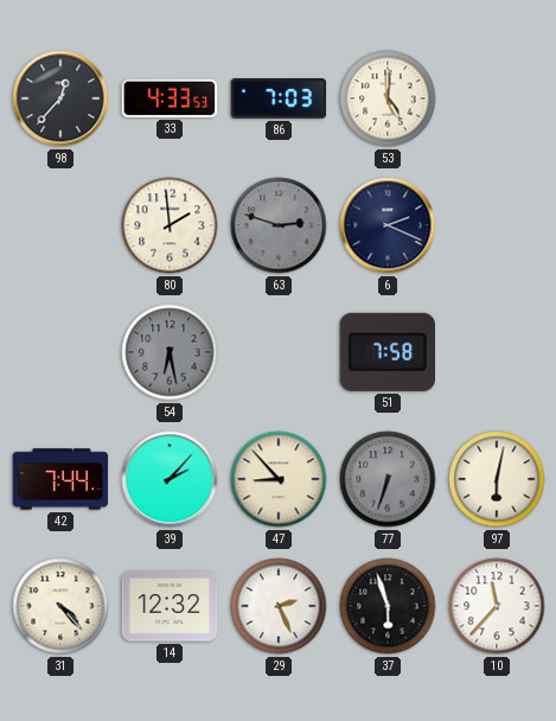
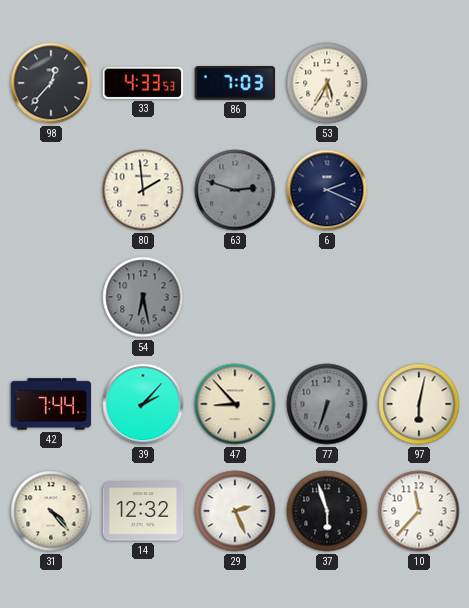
53: 5:00 -> 5:35 (327, 83)
51: 7:58 -> none (386, 352)
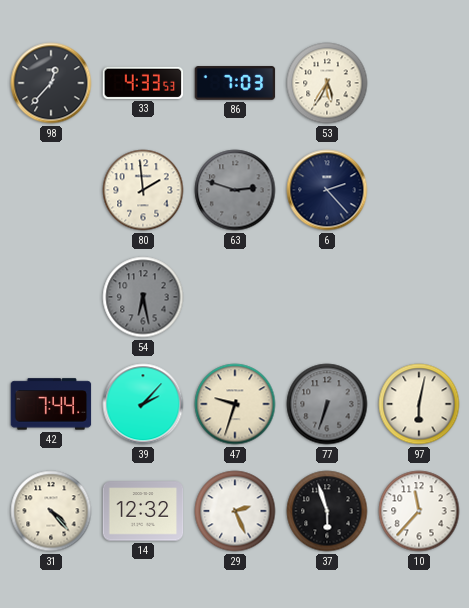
6: 2:19 -> 2:23 (327, 190)
47: 8:53 -> 9:33 (235, 404)
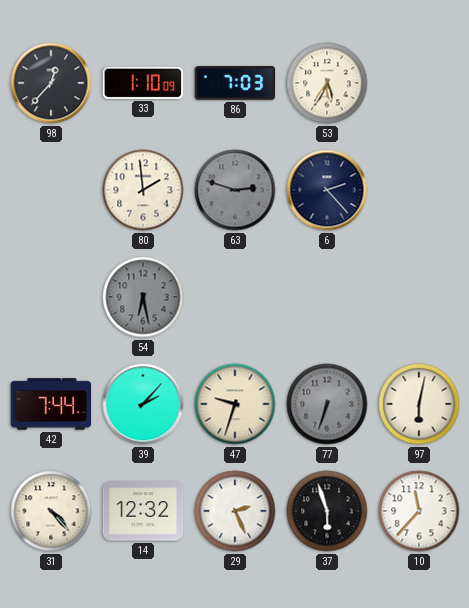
33: 4:33 -> 1:10 (143, 83)
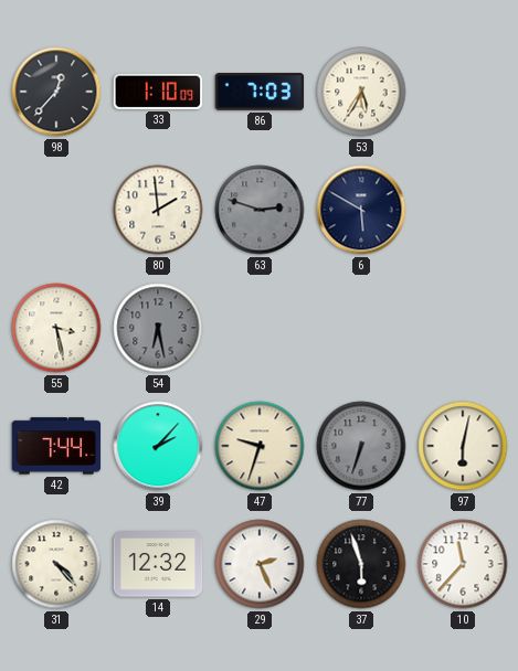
6: 2:23 -> 5:50 (361, 210)
55: none -> 3:28 (56, 328)
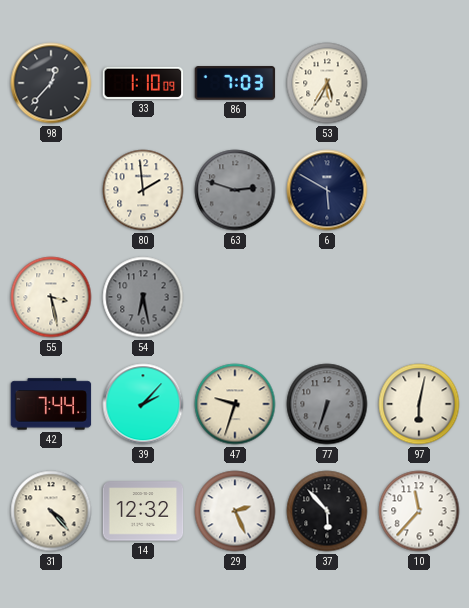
37: 5:57 -> 5:53 (327, 511)
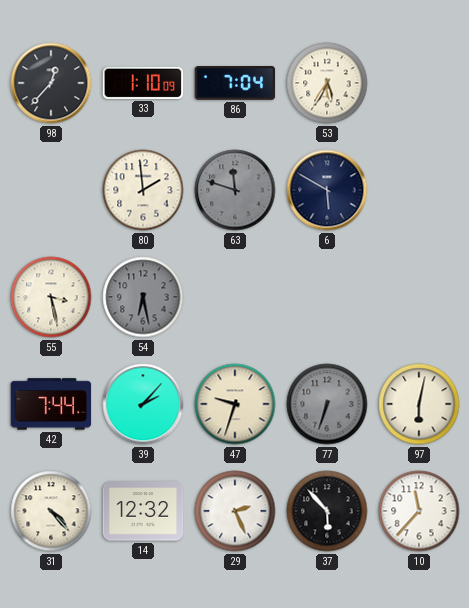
86: 7:03 -> 7:04 (235, 83)
63: 2:48 -> 11:48 (235, 190)
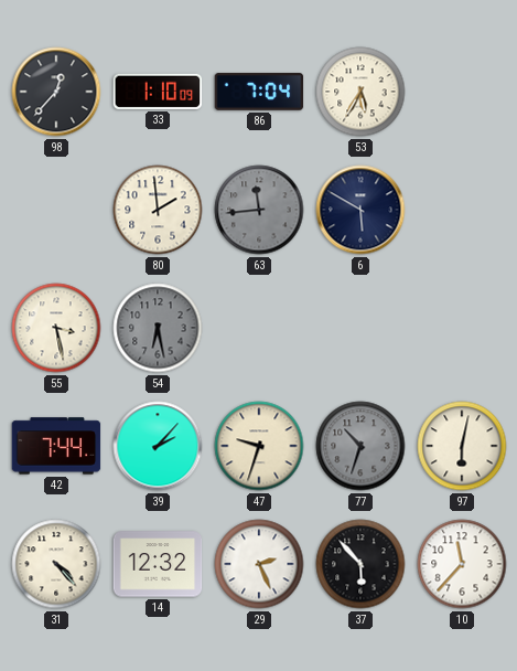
63: 11:48 -> 11:44 (259, 210)
77: 6:33 -> 10:33 (360, 446)
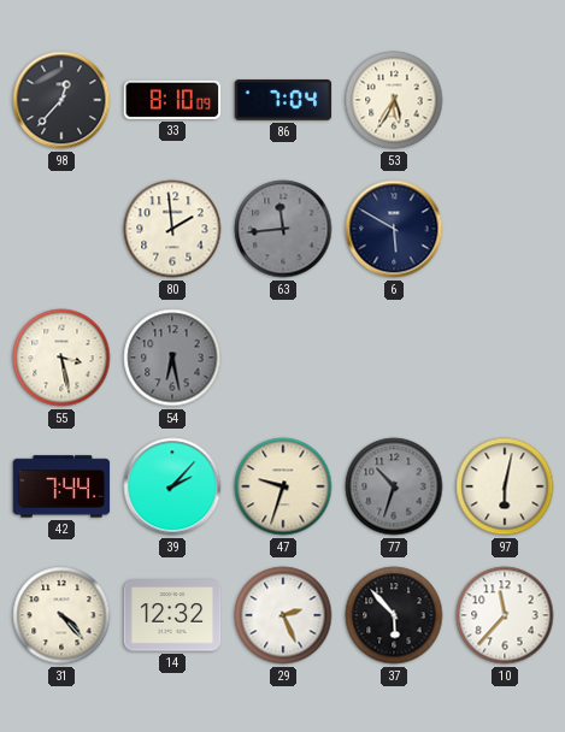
33: 1:10 -> 8:10 (172, 100)
